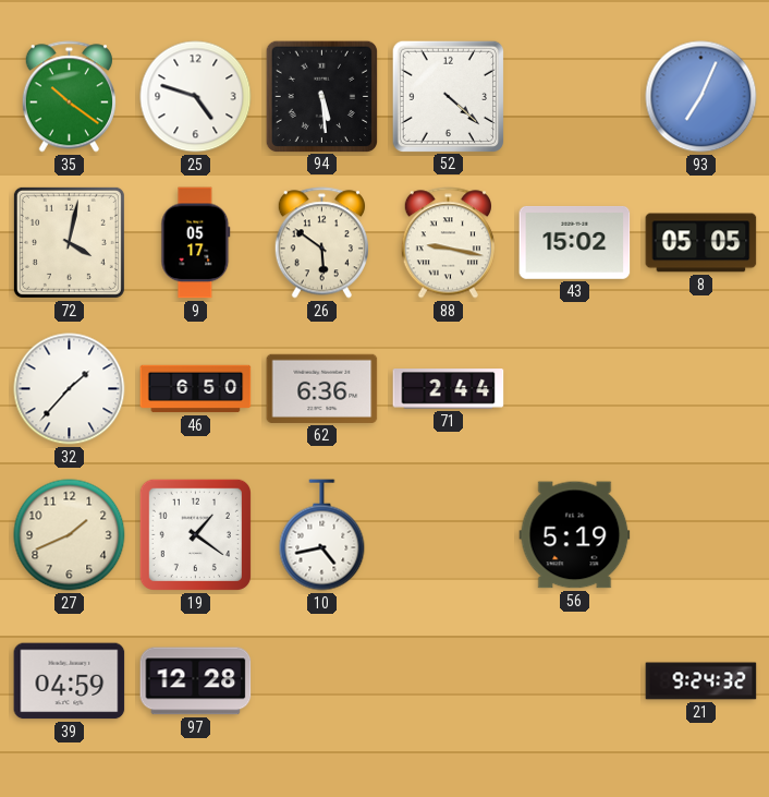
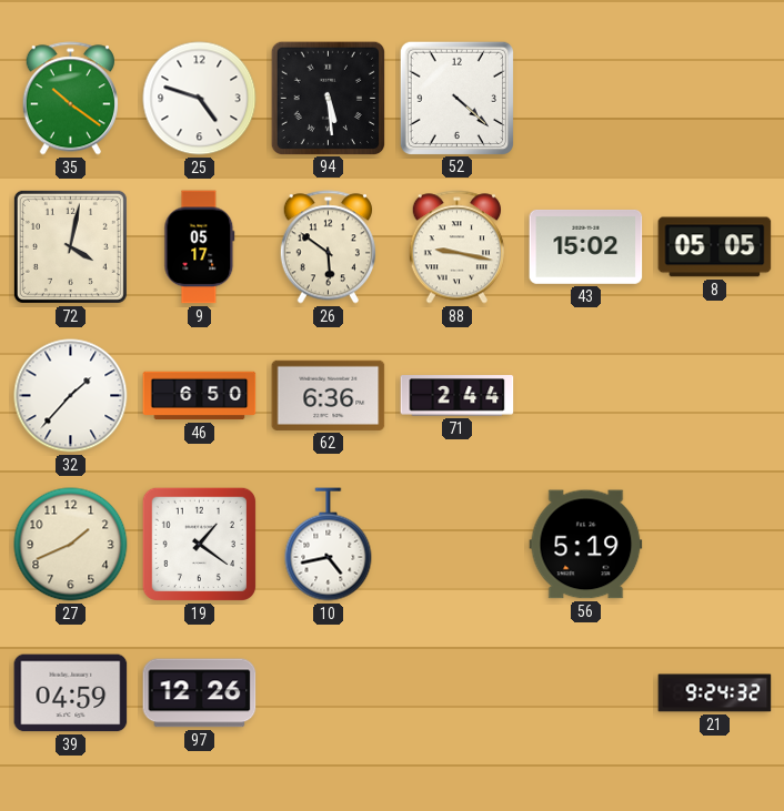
93: 7:04 -> none (701, 97)
97: 12:28 -> 12:26 (200, 693)
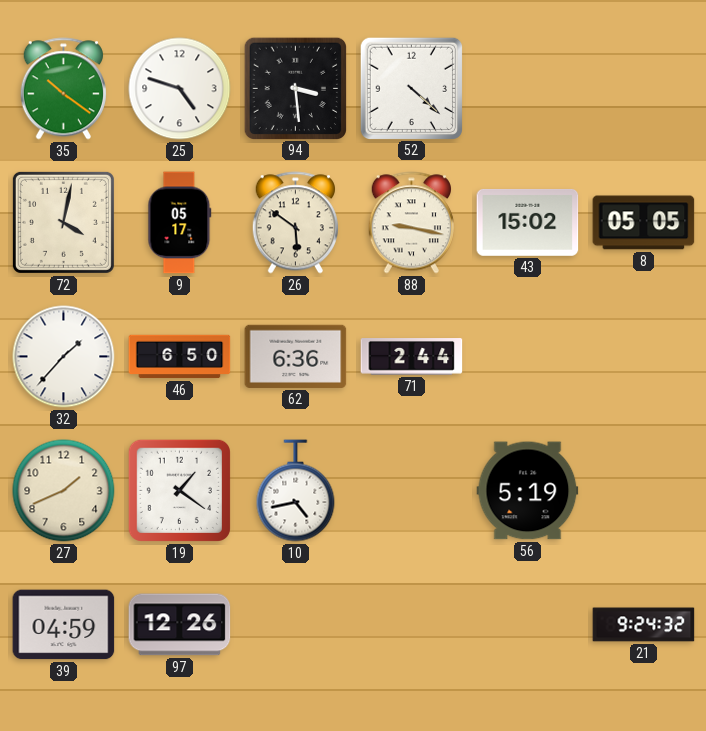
94: 5:29 -> 3:29 (295, 88)
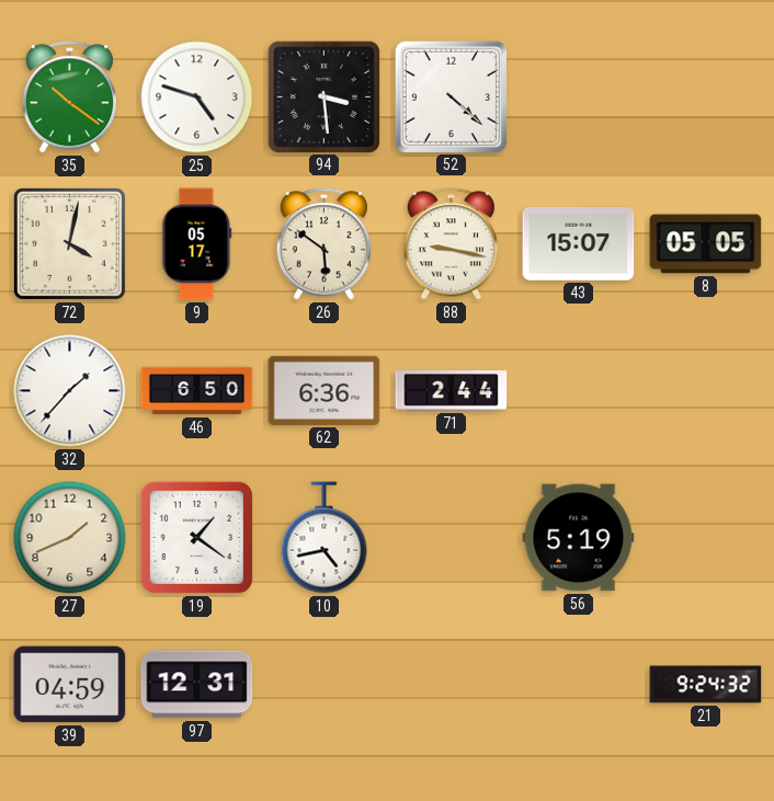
43: 15:02 -> 15:07 (579, 243)
97: 12:26 -> 12:31 (197, 685)
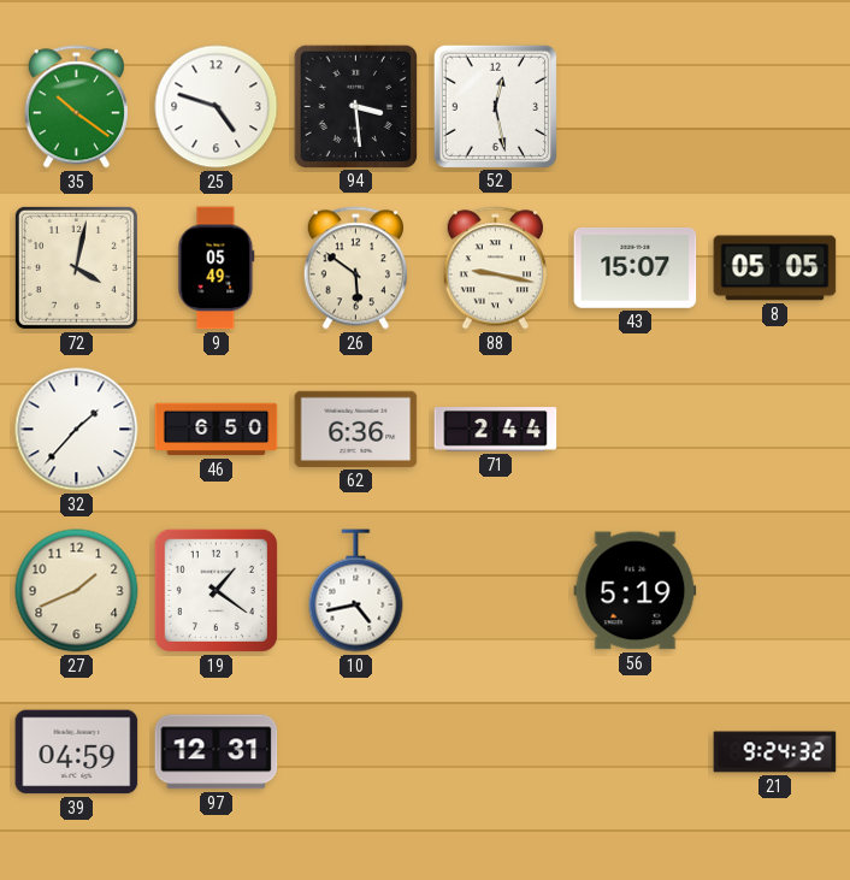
52: 4:22 -> 12:28 (495, 106)
9: 05:17 -> 05:49 (217, 268)
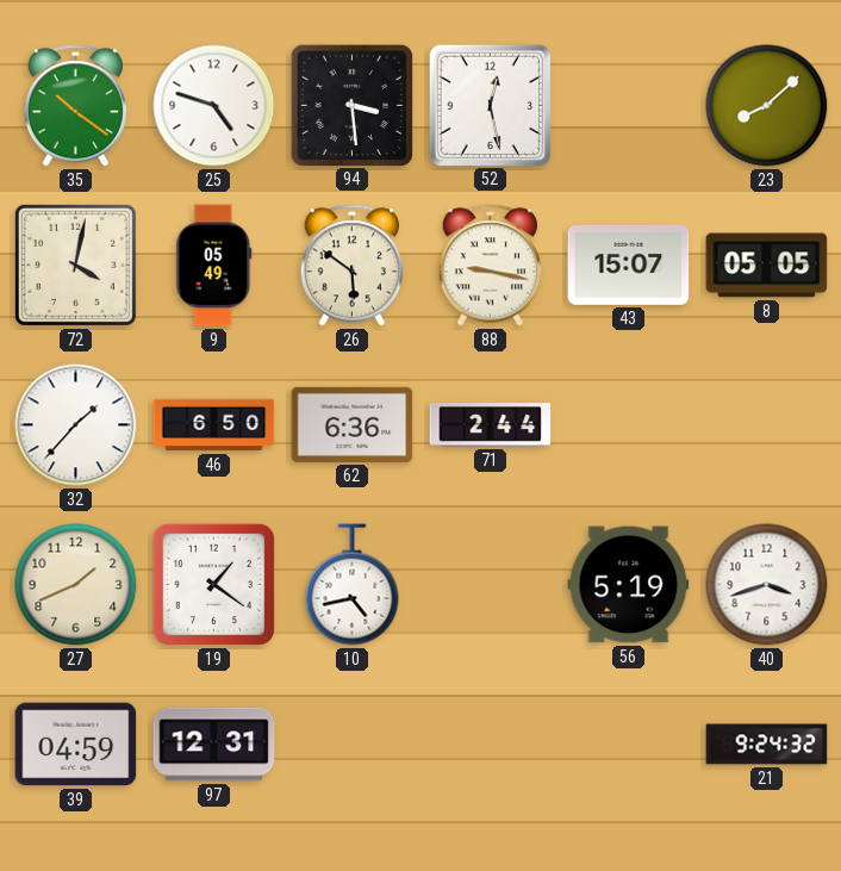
23: none -> 8:08 (767, 106)
40: none -> 3:42 (767, 585)
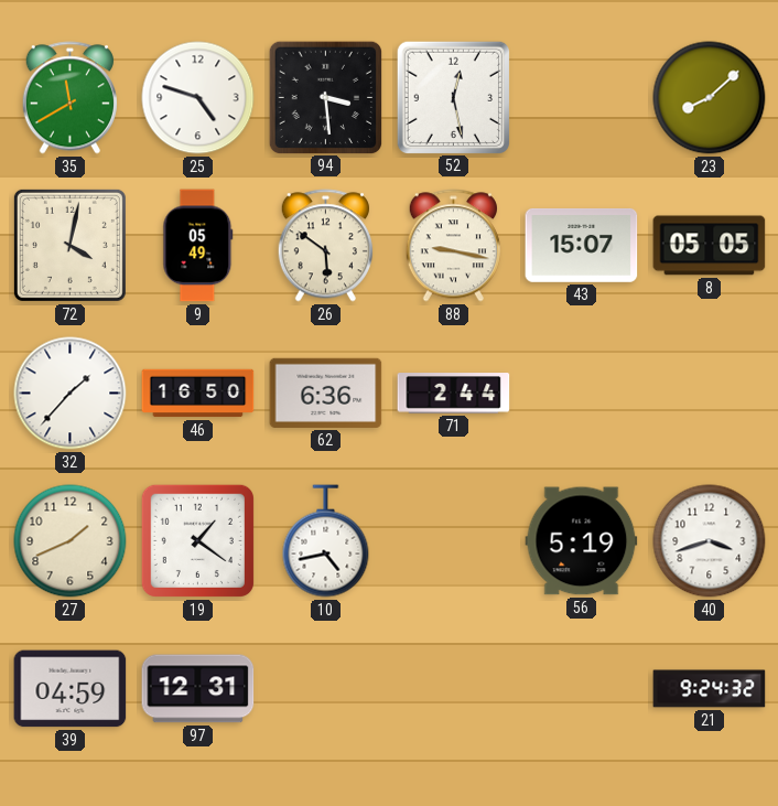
35: 10:21 -> 11:40 (69, 98)
46: 6:50 -> 16:50 (198, 394)
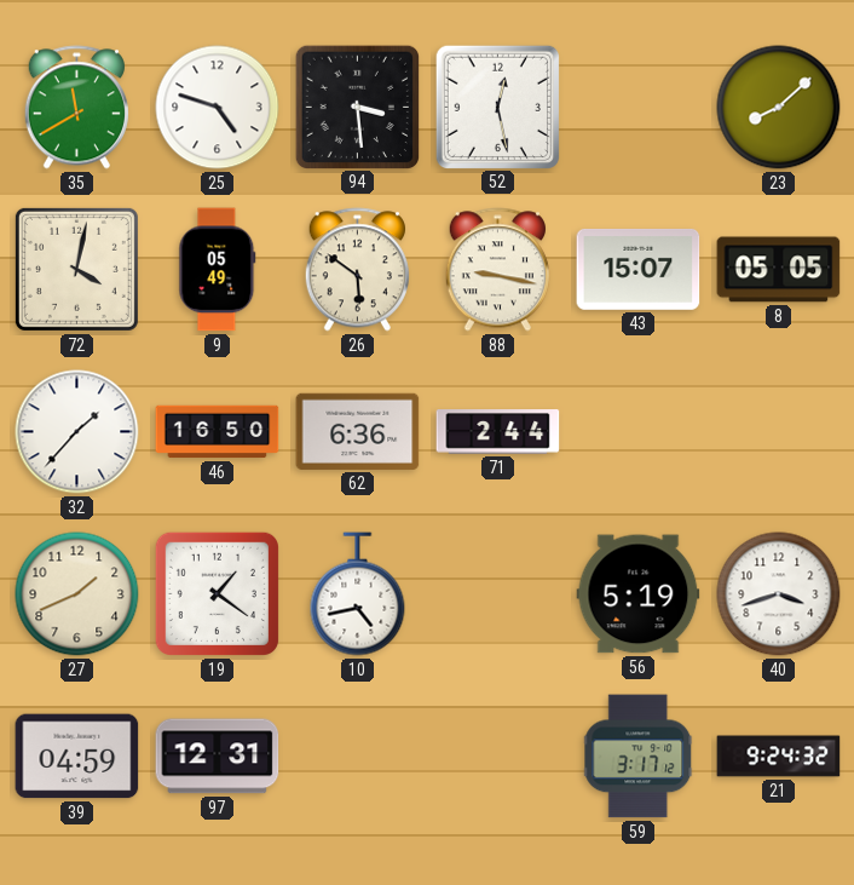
59: none -> 3:17 (639, 757)
